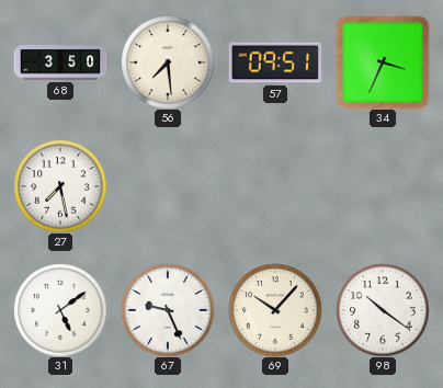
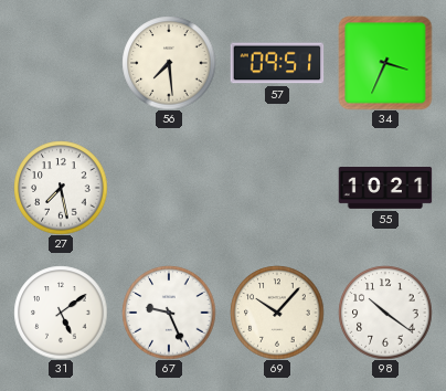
68: 3:50 -> none (60, 62)
55: none -> 10:21 (385, 189)
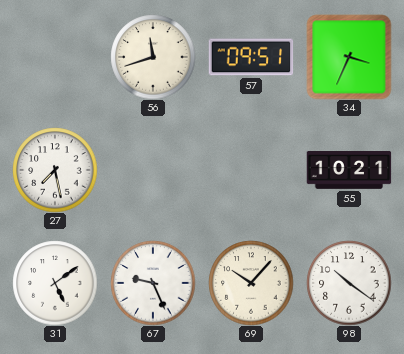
56: 7:29 -> 11:42 (153, 57)
